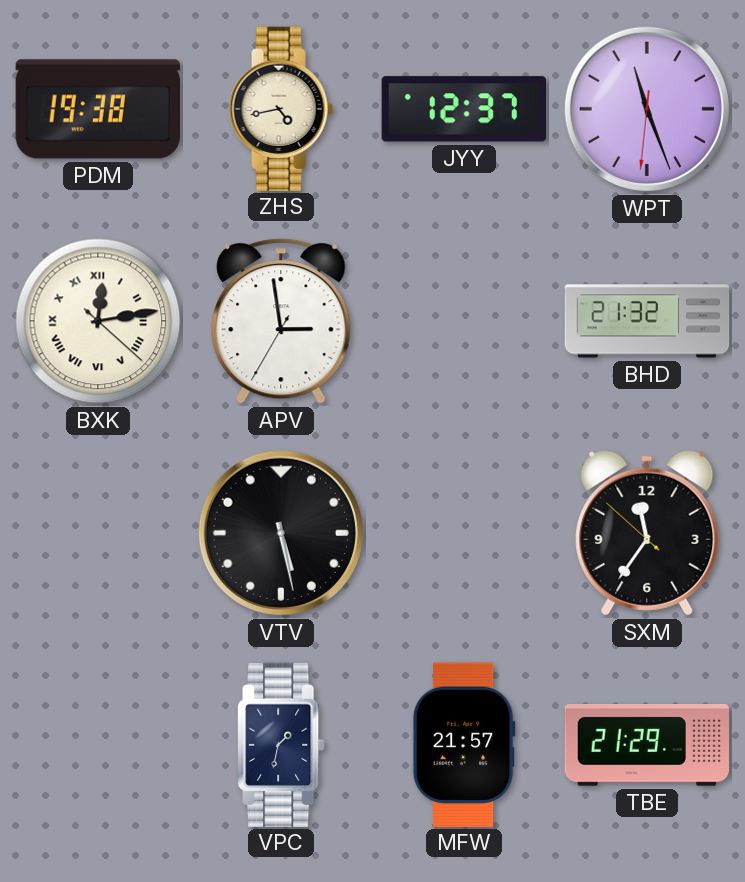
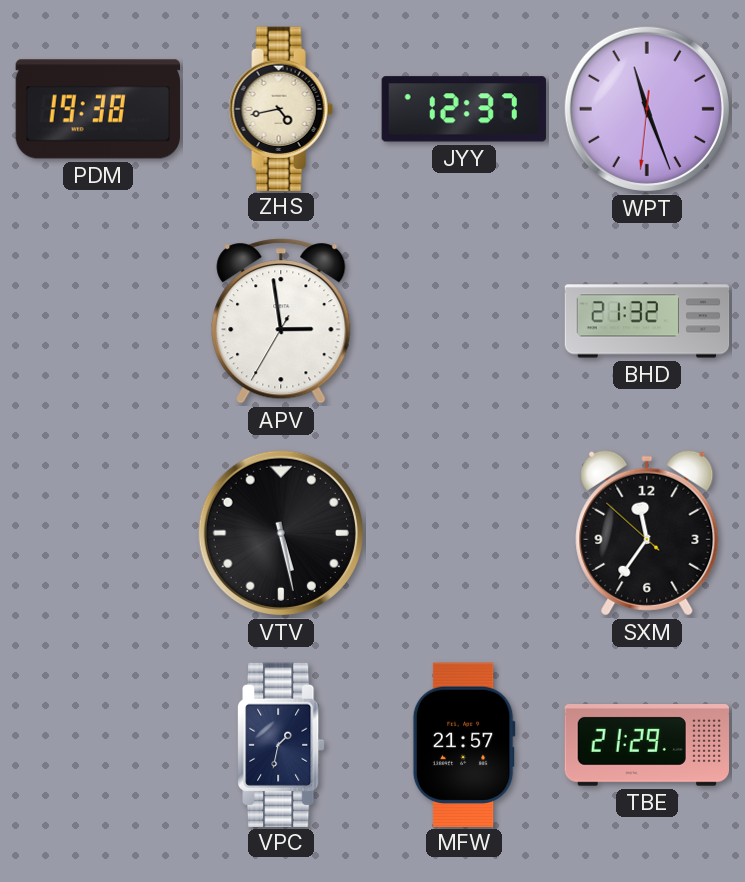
BXK: 12:13 -> none (98, 321)
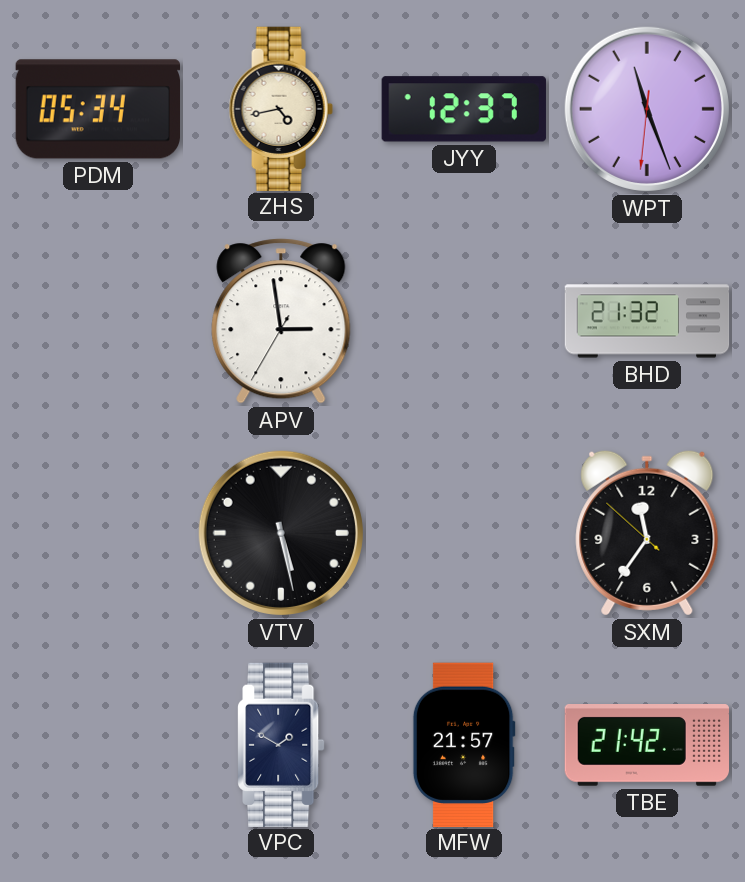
PDM: 19:38 -> 05:34 (97, 109)
VPC: 1:32 -> 1:50 (281, 744)
TBE: 21:29 -> 21:42 (646, 746)
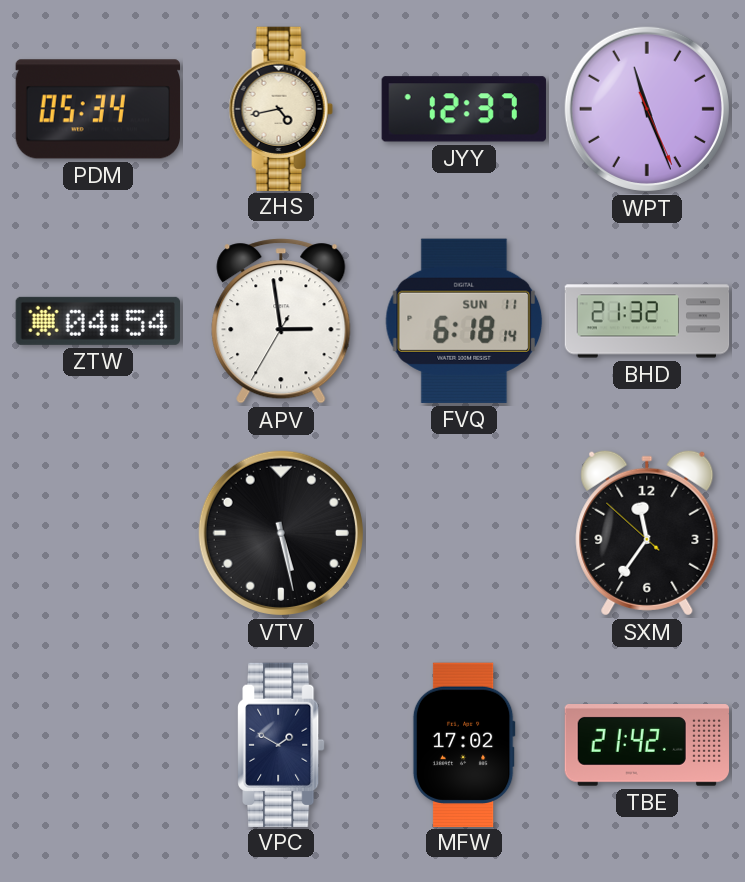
WPT: 11:26:31 -> 11:26:26 (647, 109)
ZTW: none -> 04:54 (97, 321)
FVQ: none -> 6:18 (464, 321)
MFW: 21:57 -> 17:02 (464, 744)
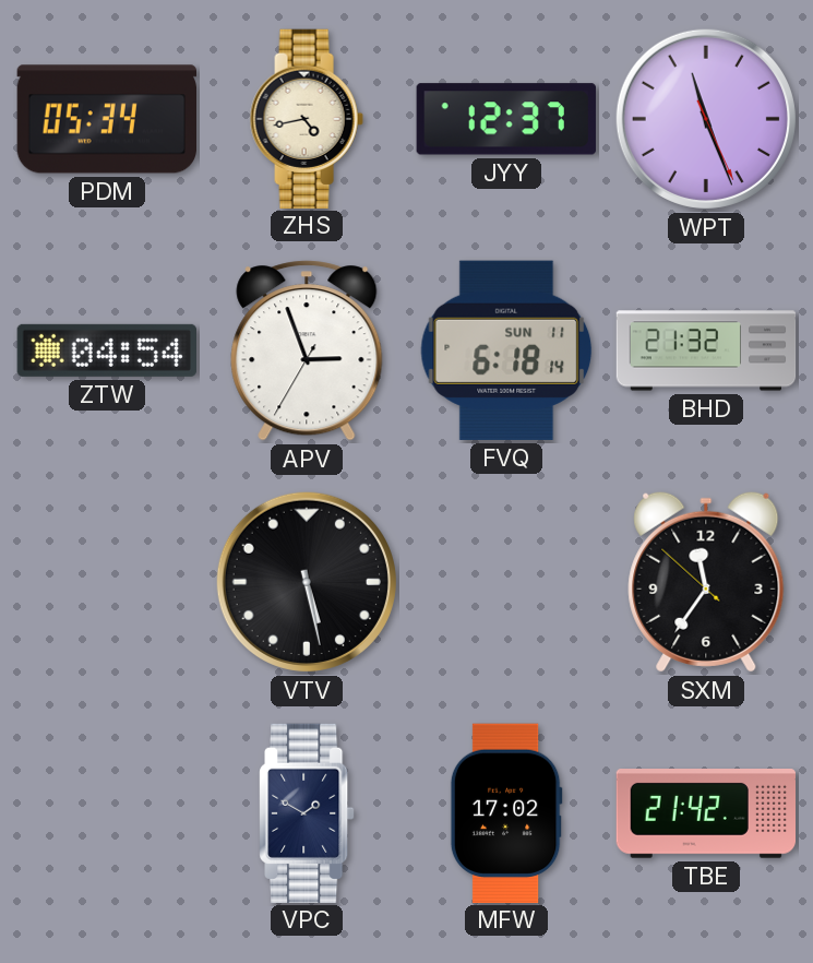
APV: 2:58 -> 2:56 (307, 350)
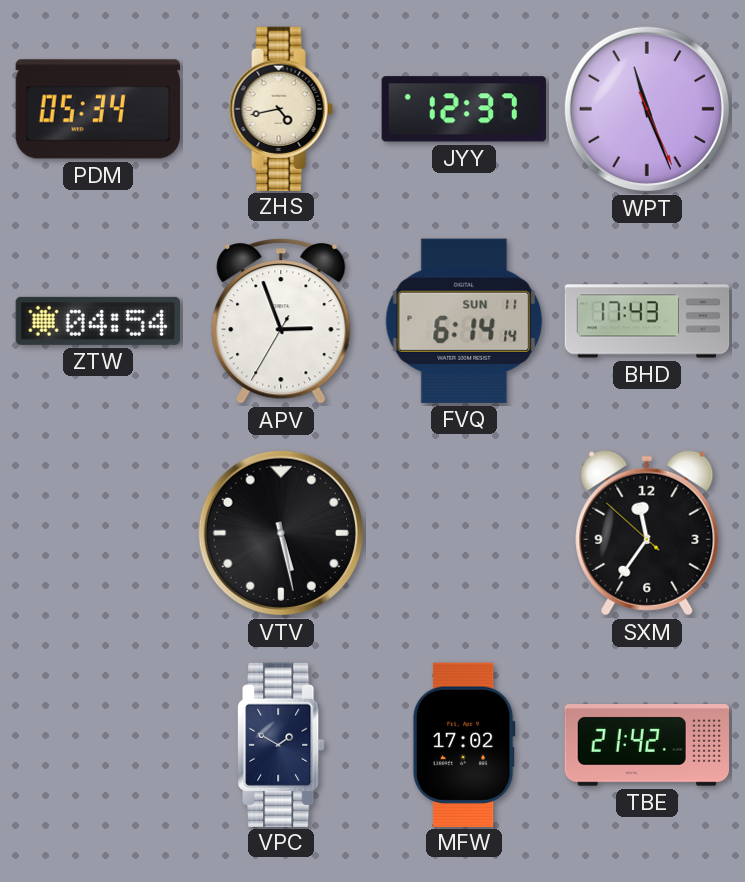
FVQ: 6:18 -> 6:14 (464, 321)
BHD: 21:32 -> 17:43 (647, 321)
